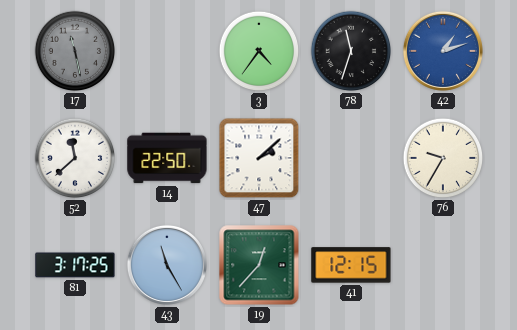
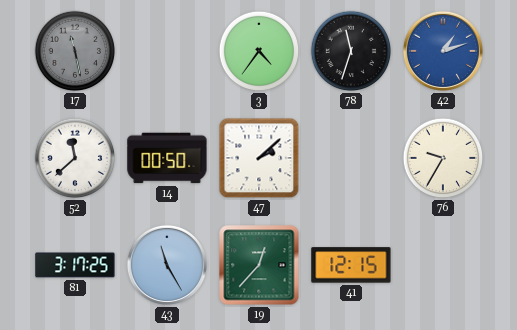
14: 22:50 -> 00:50 (167, 158)
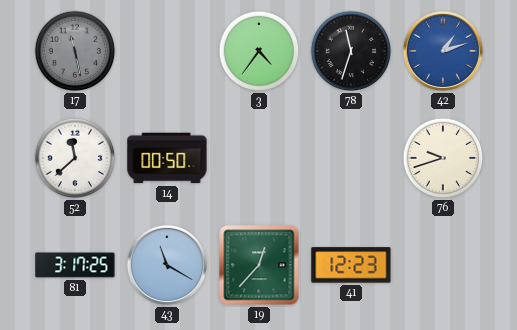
47: 2:08 -> none (259, 158)
76: 9:35 -> 9:42 (443, 158)
43: 11:25 -> 11:20 (167, 265)
41: 12:15 -> 12:23 (351, 265)
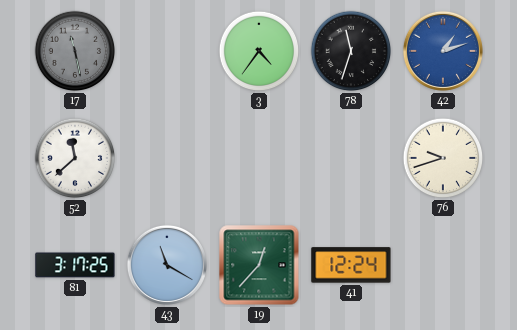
14: 00:50 -> none (167, 158)
41: 12:23 -> 12:24 (351, 265)
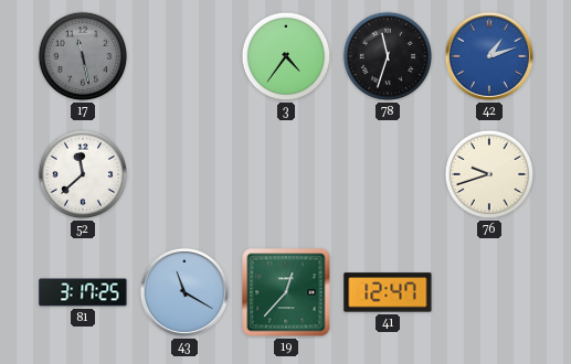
41: 12:24 -> 12:47 (388, 292)
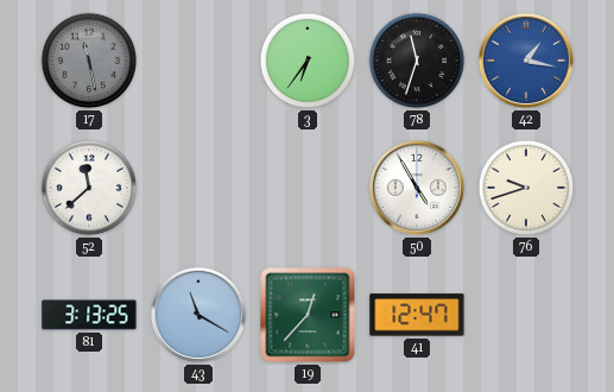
3: 4:36 -> 6:36 (308, 61)
42: 1:12 -> 1:17 (526, 61)
50: none -> 4:55 (417, 188)
81: 3:17 -> 3:13 (89, 315)
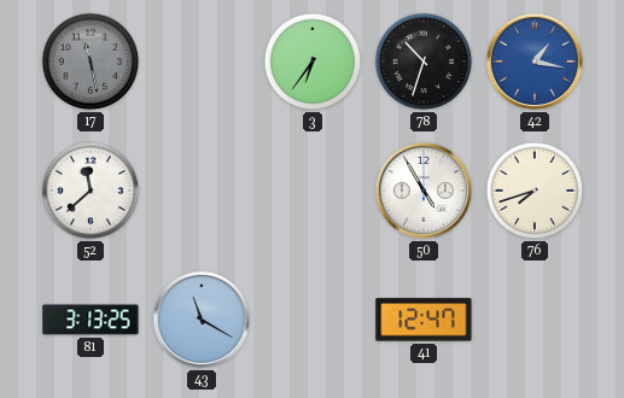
78: 11:33 -> 10:33 (424, 62)
76: 9:42 -> 7:42 (535, 191)
19: 12:37 -> none (308, 315)
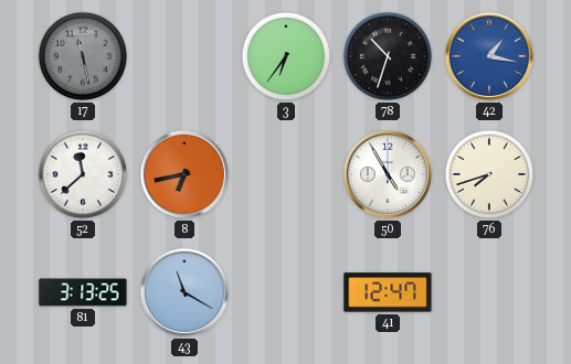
8: none -> 6:43 (184, 174)
